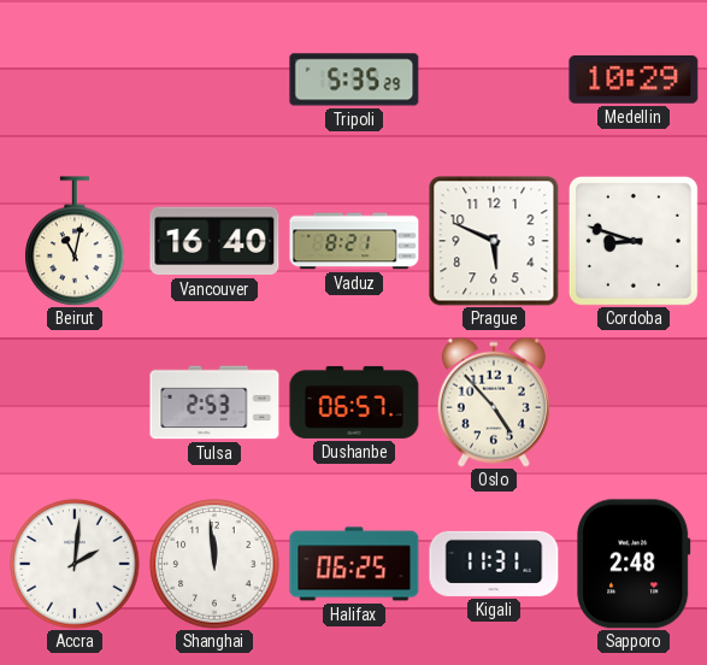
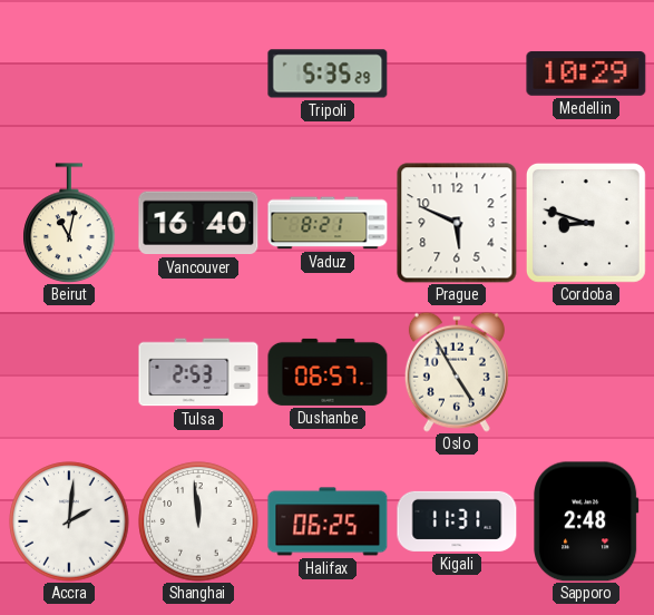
Oslo: 4:53 -> 4:55 (457, 372)
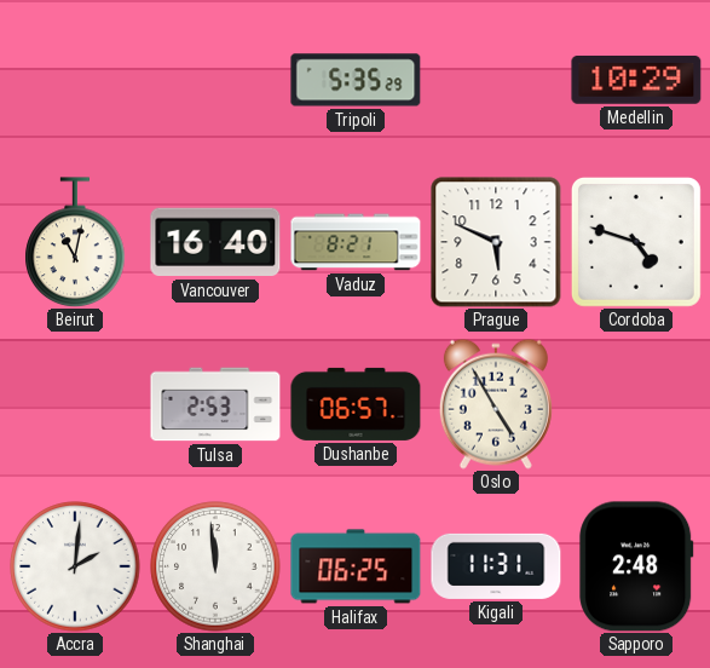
Cordoba: 8:48 -> 4:48 (636, 242)
